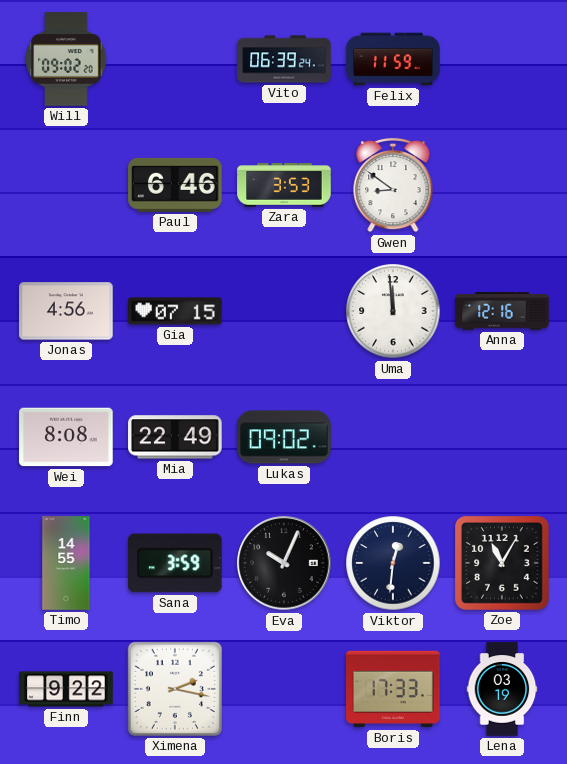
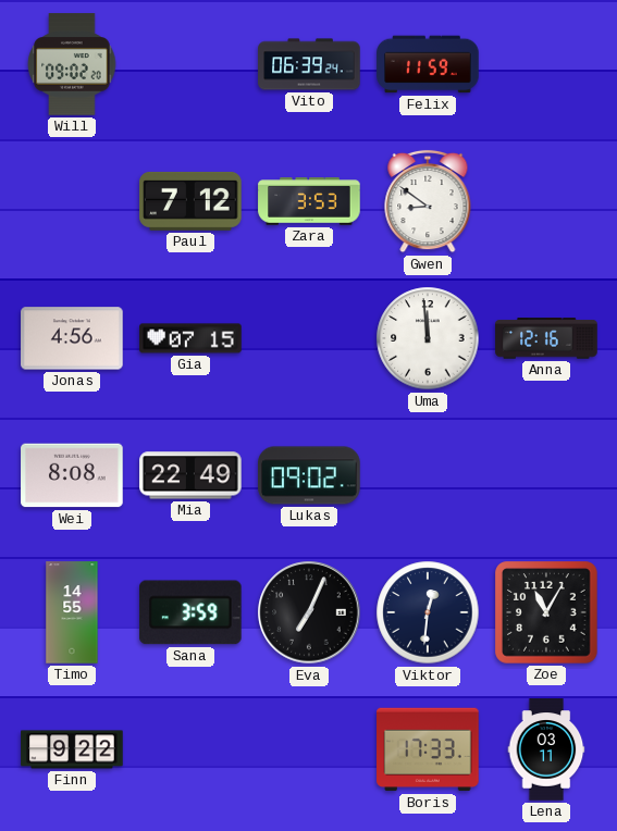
Paul: 6:46 -> 7:12 (190, 201)
Eva: 10:04 -> 7:04 (309, 612)
Ximena: 2:17 -> none (175, 689)
Lena: 03:19 -> 03:11 (546, 749)
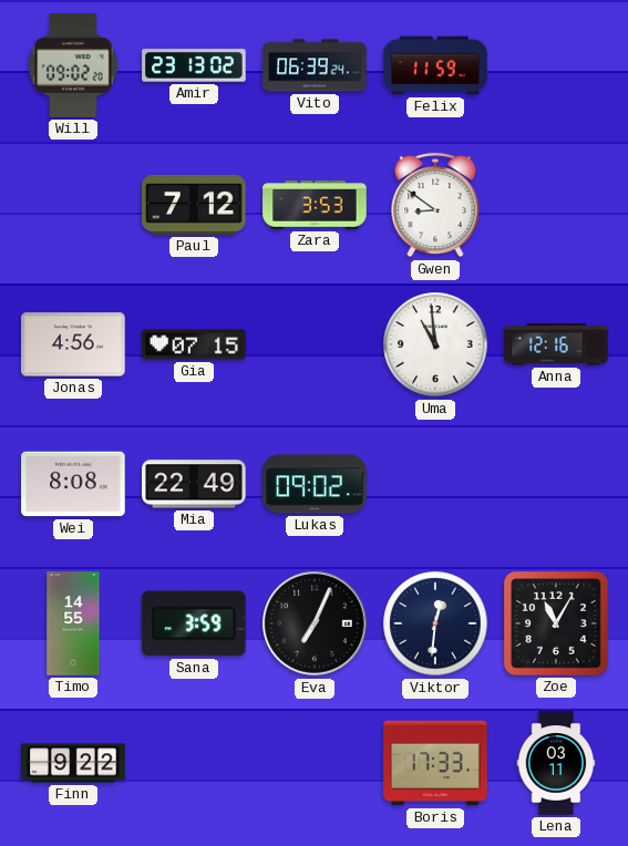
Amir: none -> 23:13 (194, 65)
Uma: 11:59 -> 10:59 (435, 344)
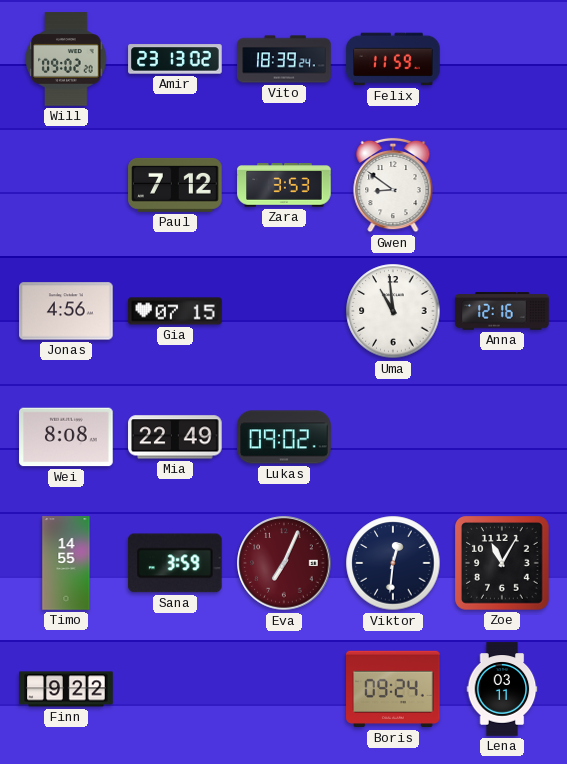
Vito: 06:39 -> 18:39 (284, 59)
Eva dial: black -> burgundy (284, 563)
Boris: 17:33 -> 09:24 (393, 689)
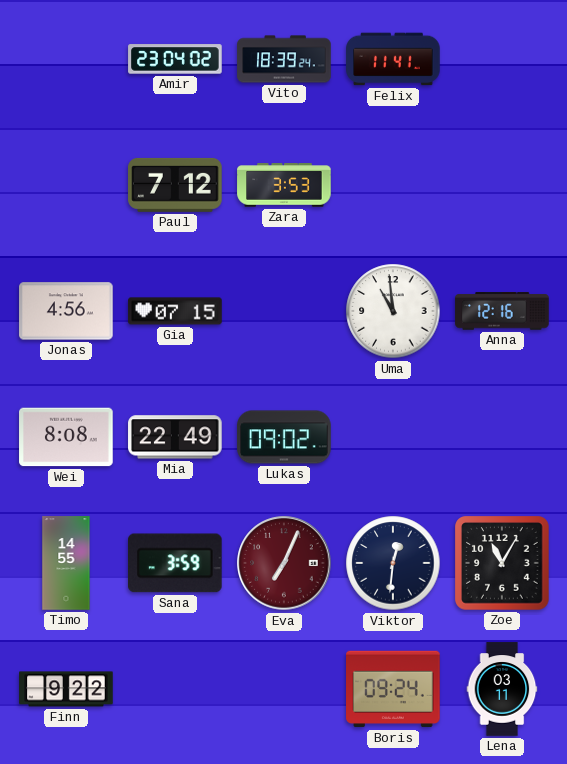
Will: 09:02 -> none (66, 59)
Amir: 23:13 -> 23:04 (175, 59)
Felix: 11:59 -> 11:41 (393, 59)
Gwen: 8:51 -> none (393, 185)
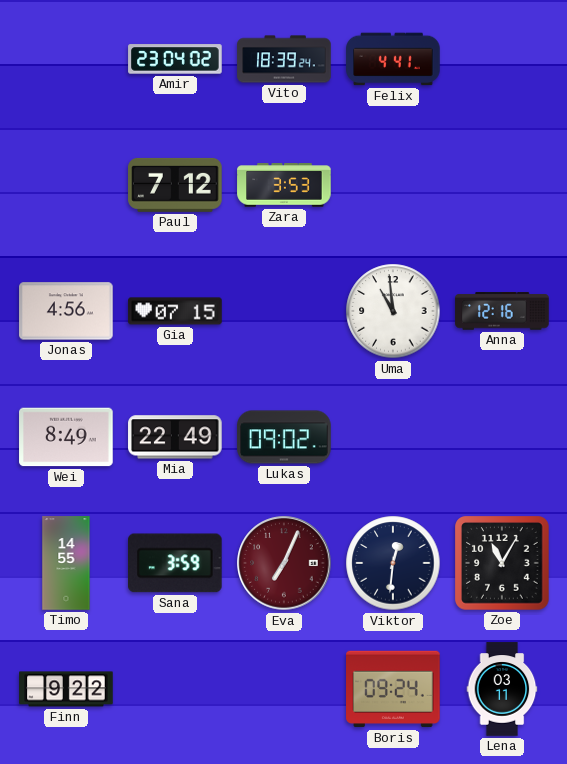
Felix: 11:41 -> 4:41 (393, 59)
Wei: 8:08 -> 8:49 (66, 437)
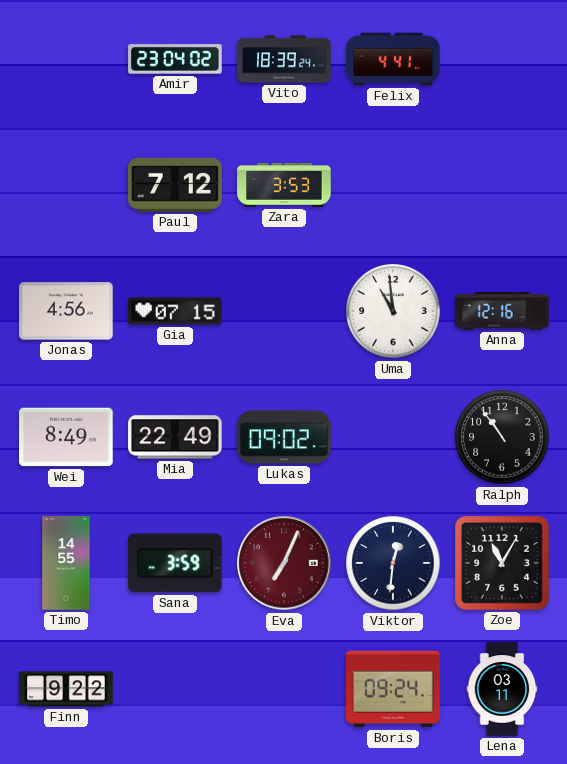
Ralph: none -> 10:54 (502, 437)
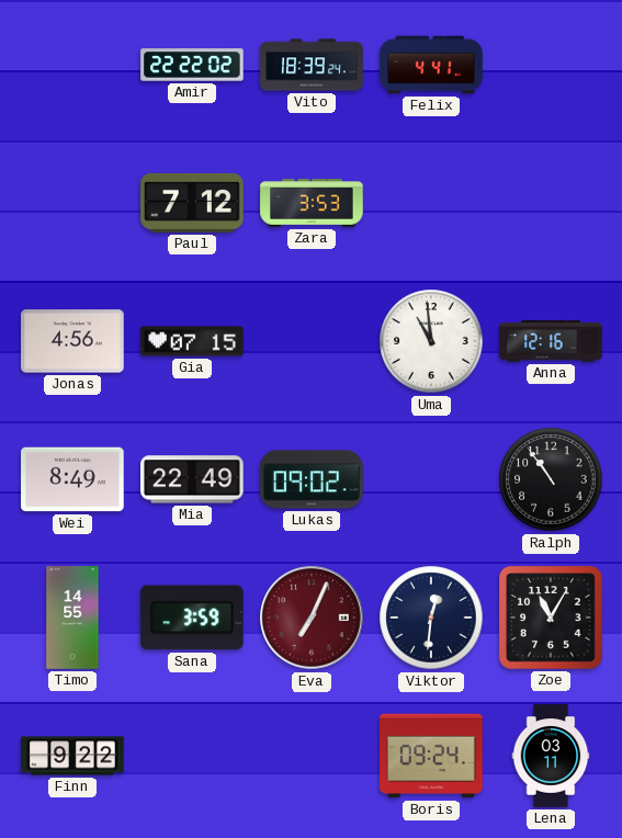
Amir: 23:04 -> 22:22 (192, 65)
